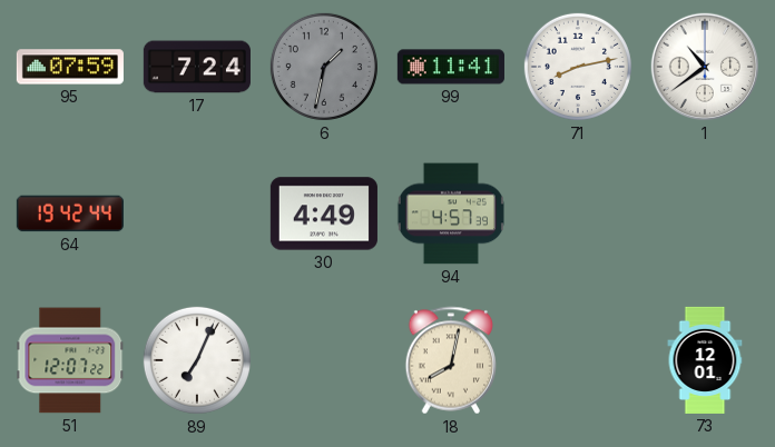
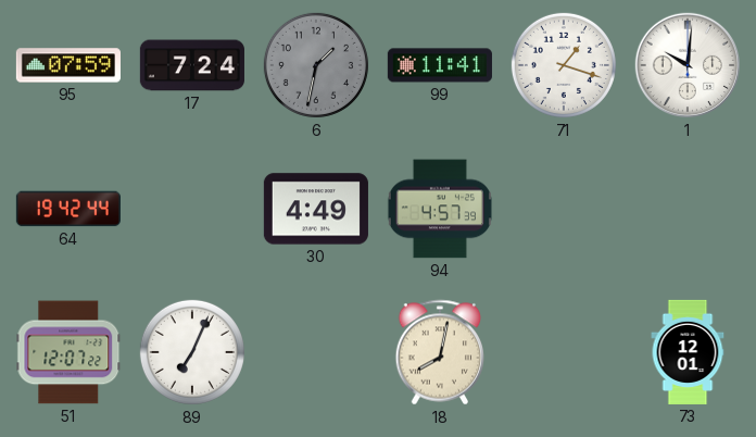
71: 8:13 -> 1:18 (564, 65)
1: 10:39 -> 10:01 (688, 65)
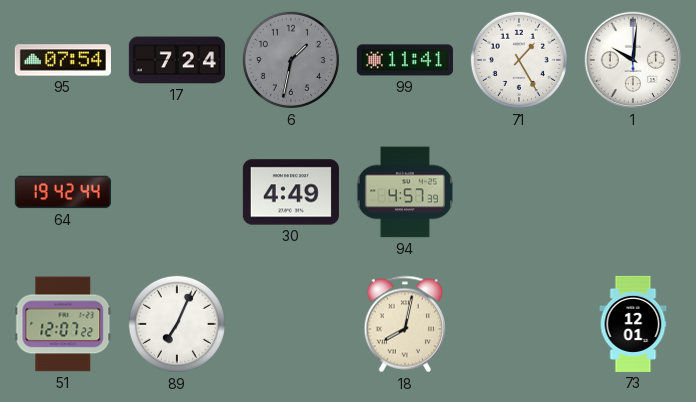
95: 07:59 -> 07:54 (63, 60)
71: 1:18 -> 1:25 (519, 60)
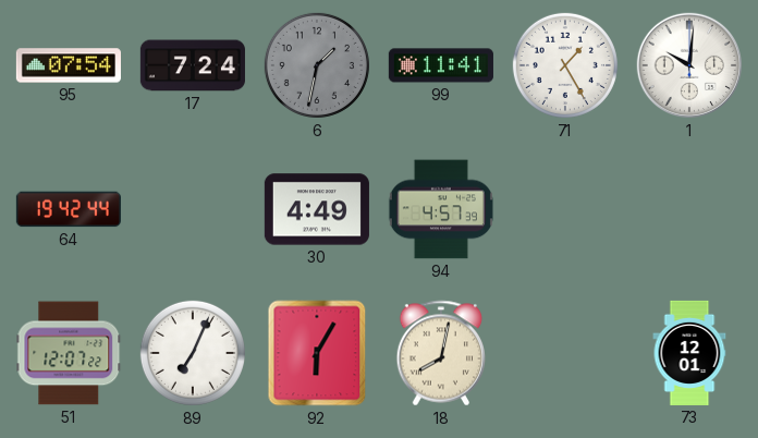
92: none -> 6:05 (317, 353)
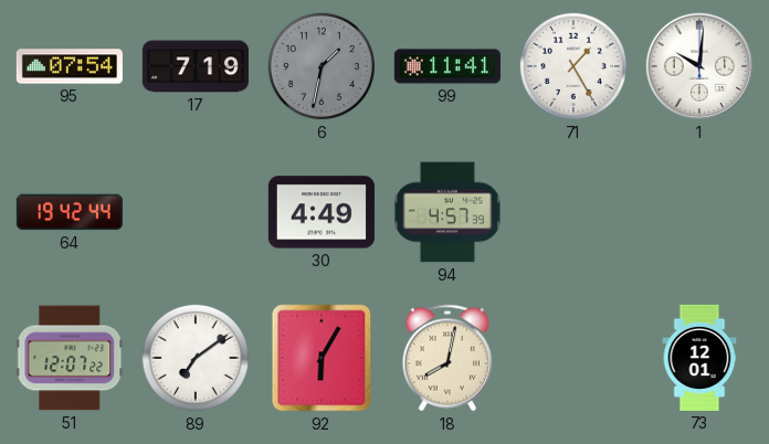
17: 7:24 -> 7:19 (196, 66)
89: 7:04 -> 7:09 (196, 358)
